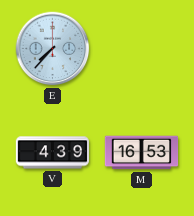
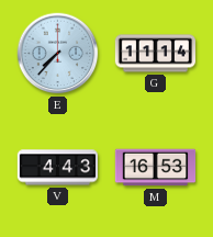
G: none -> 11:14 (156, 54)
V: 4:39 -> 4:43 (58, 168)
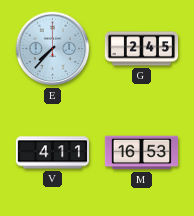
G: 11:14 -> 2:45 (142, 49)
V: 4:43 -> 4:11 (53, 153)
